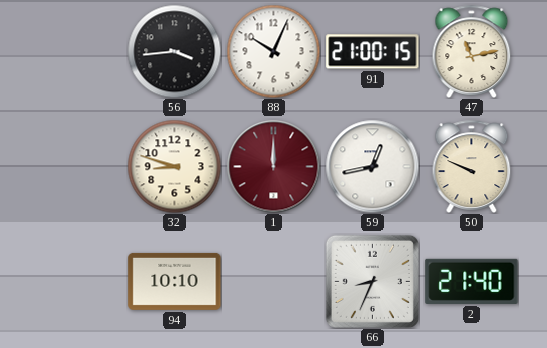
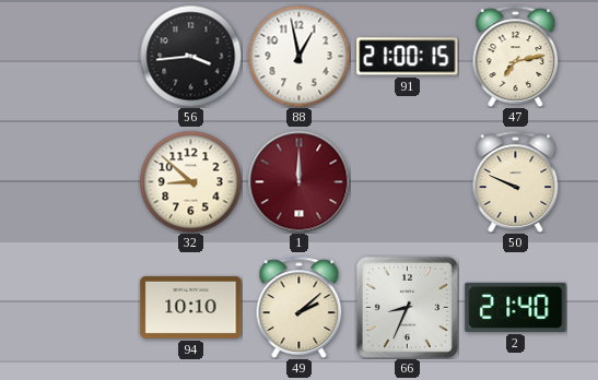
88: 10:04 -> 12:58 (298, 56)
47: 11:13 -> 7:13 (516, 56)
32: 8:48 -> 8:52 (190, 181)
59: 12:43 -> none (372, 166)
49: none -> 2:08 (300, 307)
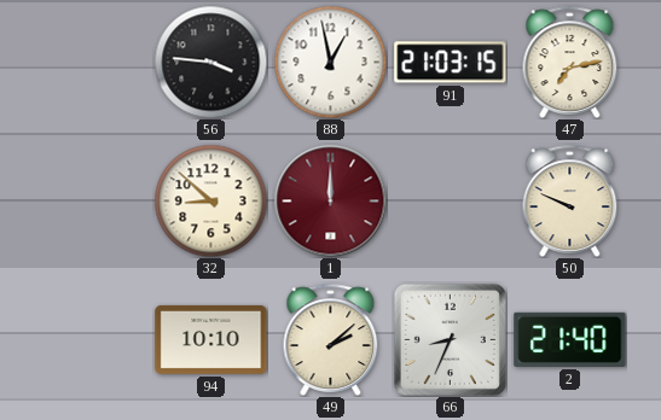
56: 3:44 -> 3:46 (210, 62)
91: 21:00 -> 21:03 (451, 63)
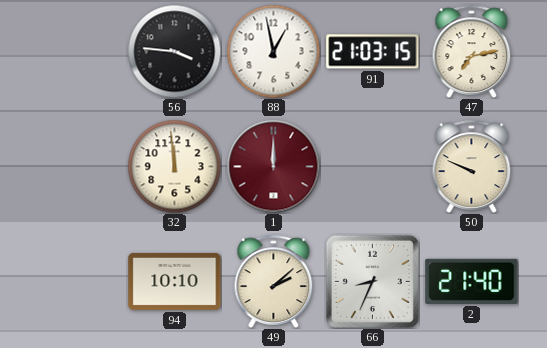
32: 8:52 -> 11:59 (174, 166)
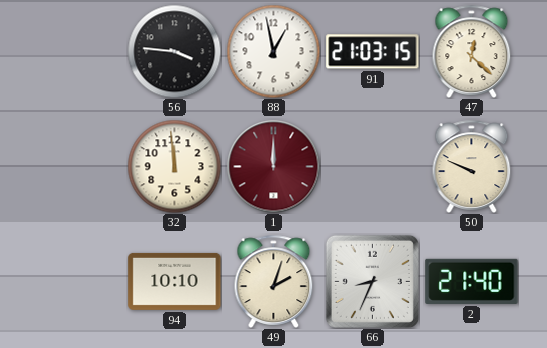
47: 7:13 -> 12:22 (472, 51)
49: 2:08 -> 2:03 (274, 281)
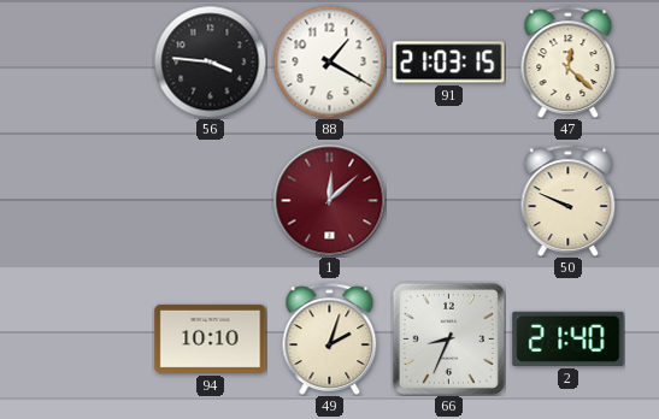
88: 12:58 -> 1:20 (329, 61)
32: 11:59 -> none (174, 166)
1: 12:00 -> 12:08 (329, 200)
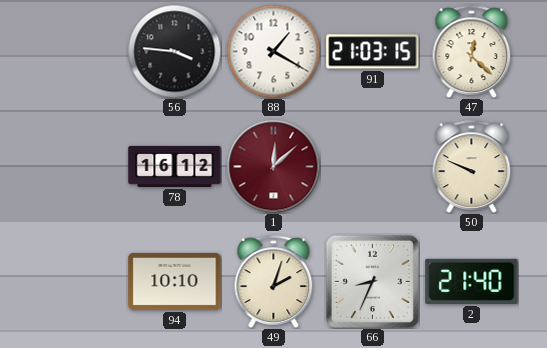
78: none -> 16:12 (175, 166)
